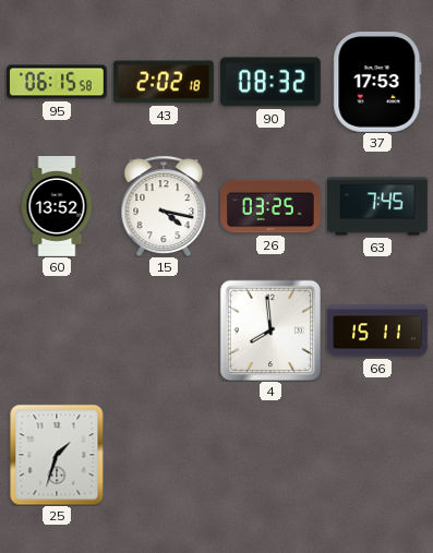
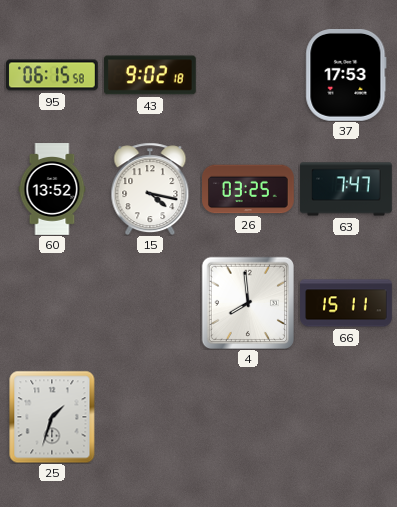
43: 2:02 -> 9:02 (150, 75)
90: 08:32 -> none (270, 82)
63: 7:45 -> 7:47 (346, 189)
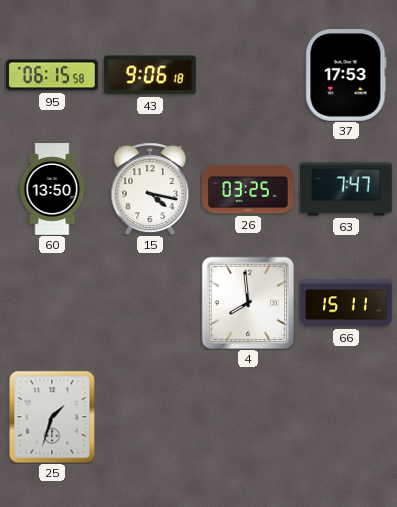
43: 9:02 -> 9:06 (150, 75)
60: 13:52 -> 13:50 (52, 189)
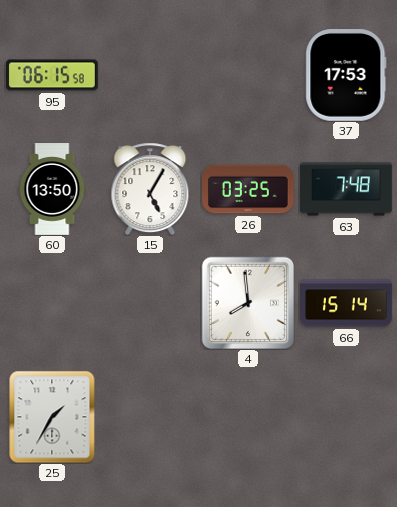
43: 9:06 -> none (150, 75)
15: 4:17 -> 5:05 (150, 189)
63: 7:47 -> 7:48 (346, 189)
66: 15:11 -> 15:14 (346, 303)
25: 1:33 -> 1:35 (52, 417)
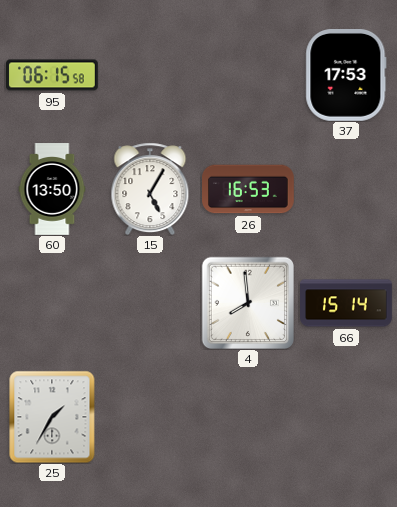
26: 03:25 -> 16:53 (249, 189)
63: 7:48 -> none (346, 189)
